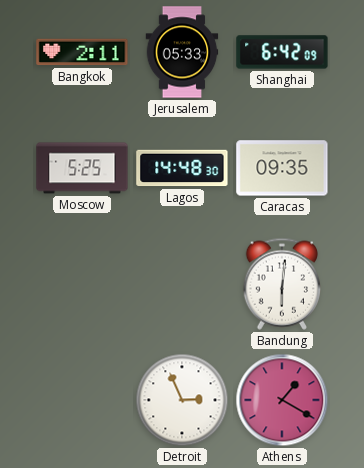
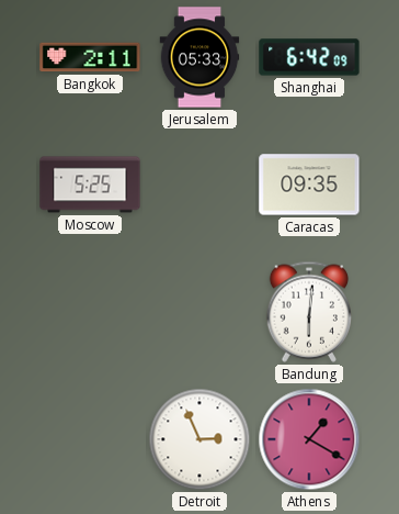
Lagos: 14:48 -> none (182, 168)
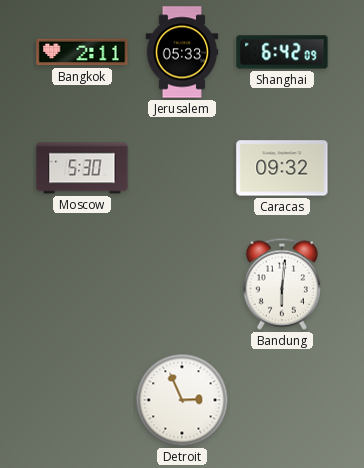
Moscow: 5:25 -> 5:30 (82, 168)
Caracas: 09:35 -> 09:32 (282, 168)
Athens: 1:20 -> none (309, 439)
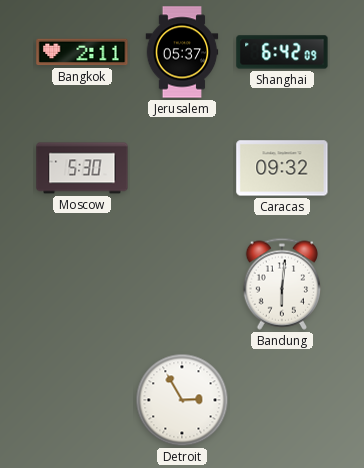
Jerusalem: 05:33 -> 05:37 (182, 52)
Detroit: 2:56 -> 2:55 (182, 400)
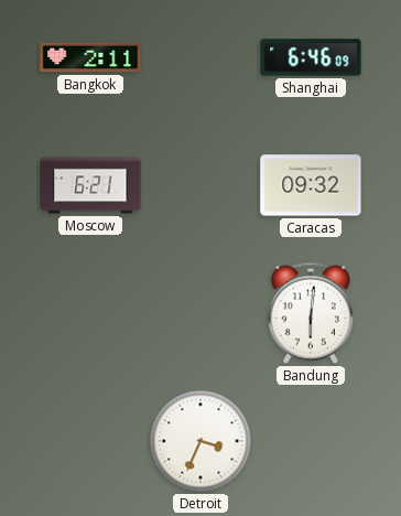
Jerusalem: 05:37 -> none (182, 52)
Shanghai: 6:42 -> 6:46 (311, 57)
Moscow: 5:30 -> 6:21 (90, 185)
Detroit: 2:55 -> 3:34 (201, 441)
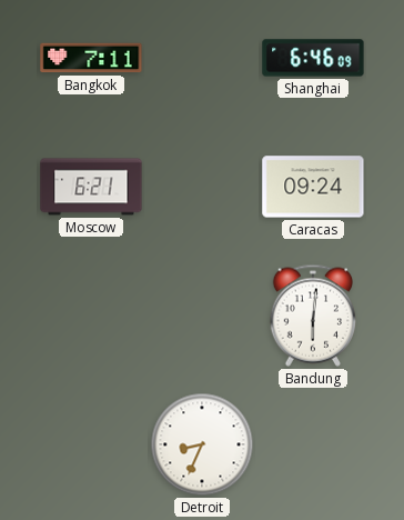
Bangkok: 2:11 -> 7:11 (91, 58)
Caracas: 09:32 -> 09:24 (313, 187)
Detroit: 3:34 -> 8:34 (202, 444)
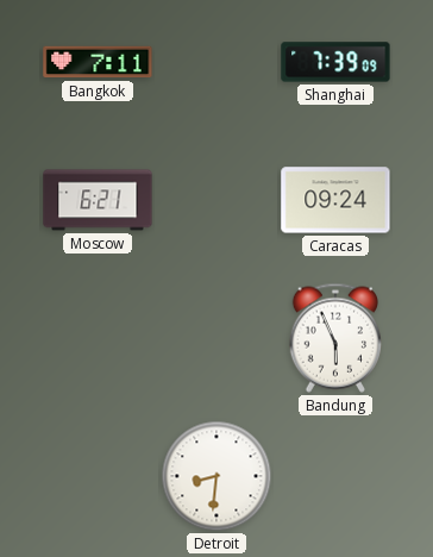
Shanghai: 6:46 -> 7:39 (335, 62)
Bandung: 6:01 -> 5:56 (334, 338)
Detroit: 8:34 -> 8:31 (216, 476)
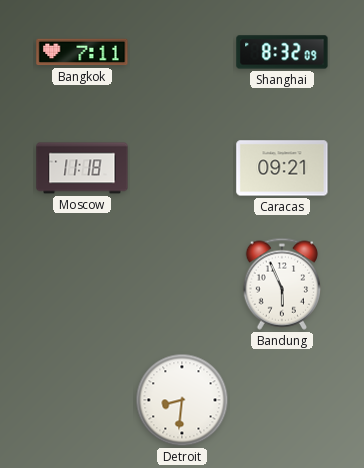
Shanghai: 7:39 -> 8:32 (282, 52)
Moscow: 6:21 -> 11:18 (82, 168)
Caracas: 09:24 -> 09:21 (282, 168)
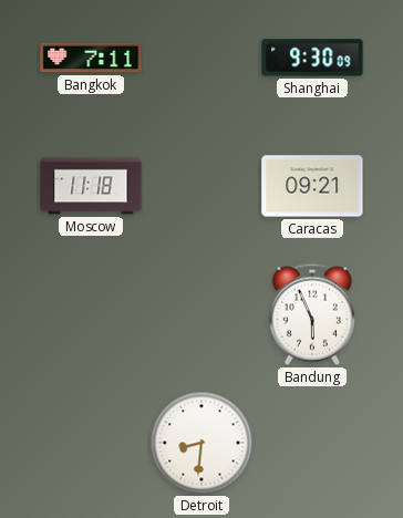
Shanghai: 8:32 -> 9:30 (312, 58)
